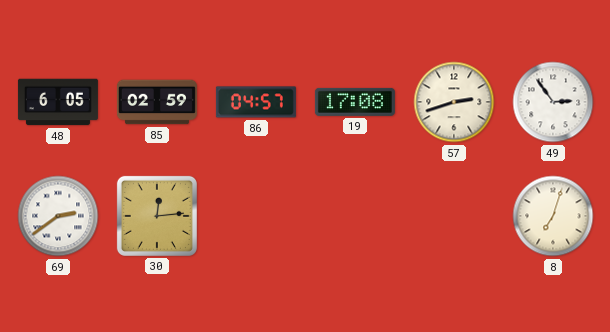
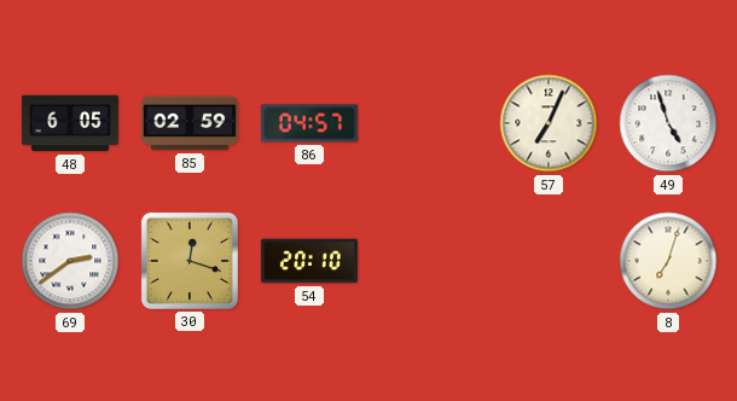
19: 17:08 -> none (355, 102)
57: 2:42 -> 7:04 (549, 123)
49: 2:54 -> 4:57 (668, 123)
30: 12:14 -> 12:18 (190, 261)
54: none -> 20:10 (309, 261)
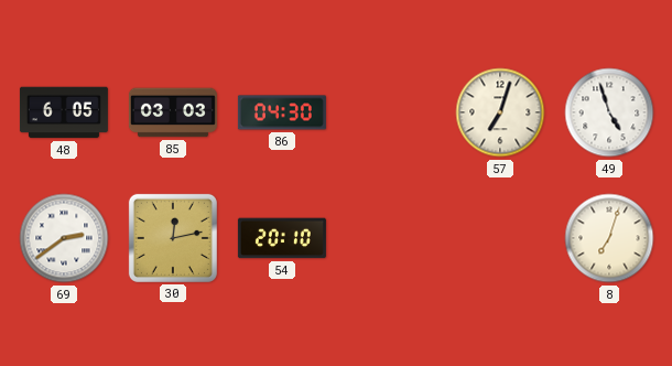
85: 02:59 -> 03:03 (173, 112)
86: 04:57 -> 04:30 (282, 112)
57: 7:04 -> 7:03 (500, 112)
30: 12:18 -> 12:13 (173, 238)
